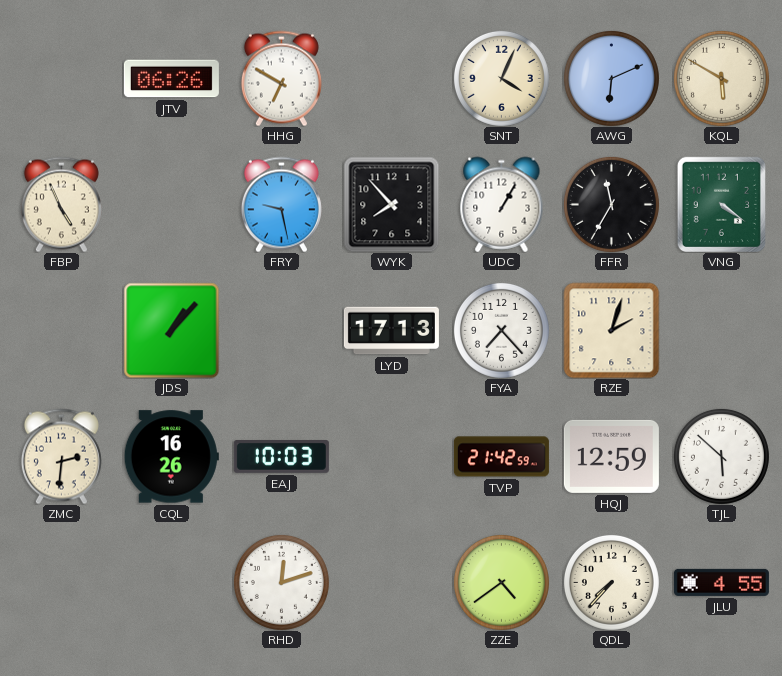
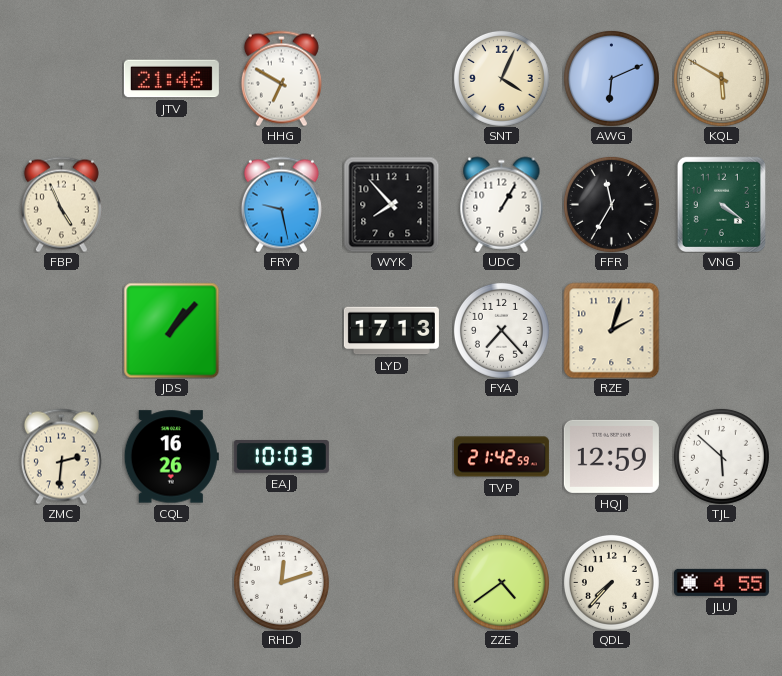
JTV: 06:26 -> 21:46 (171, 79)
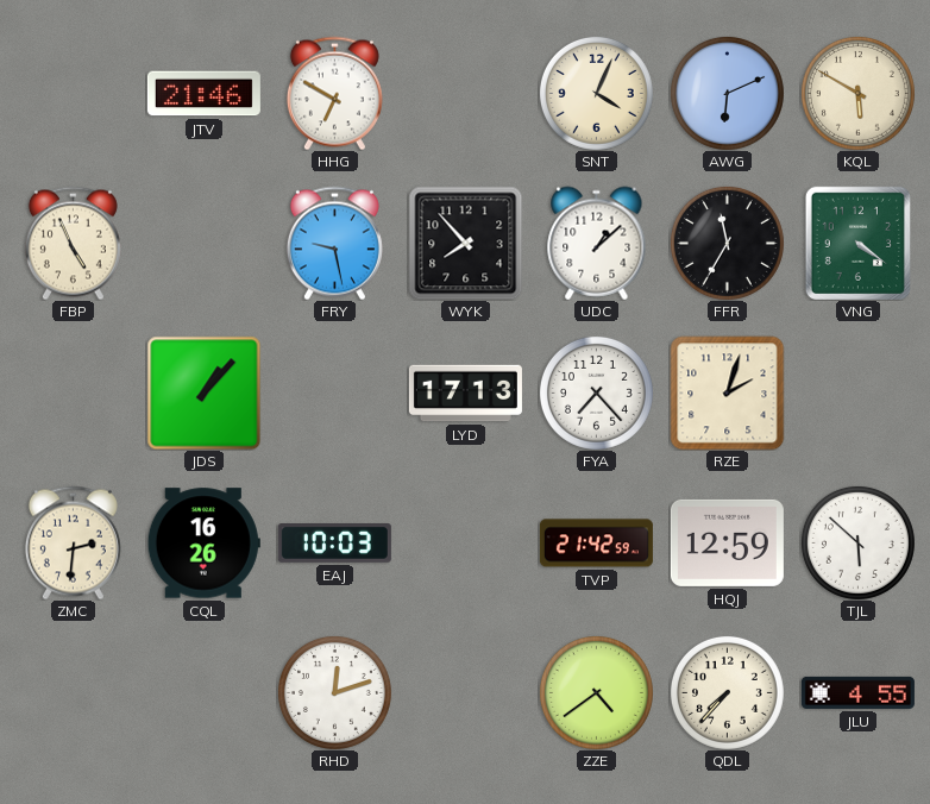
UDC: 1:05 -> 1:08 (597, 243)
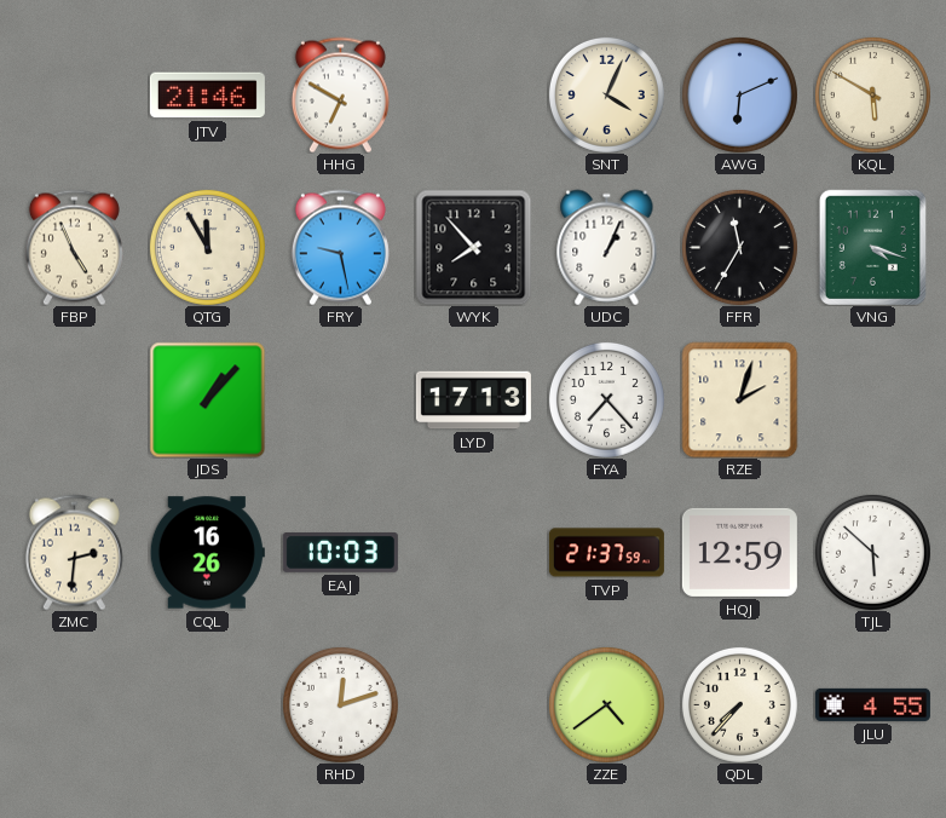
QTG: none -> 11:55 (207, 247)
UDC: 1:08 -> 1:04 (607, 247)
VNG: 4:21 -> 4:18 (872, 247)
TVP: 21:42 -> 21:37 (606, 553)
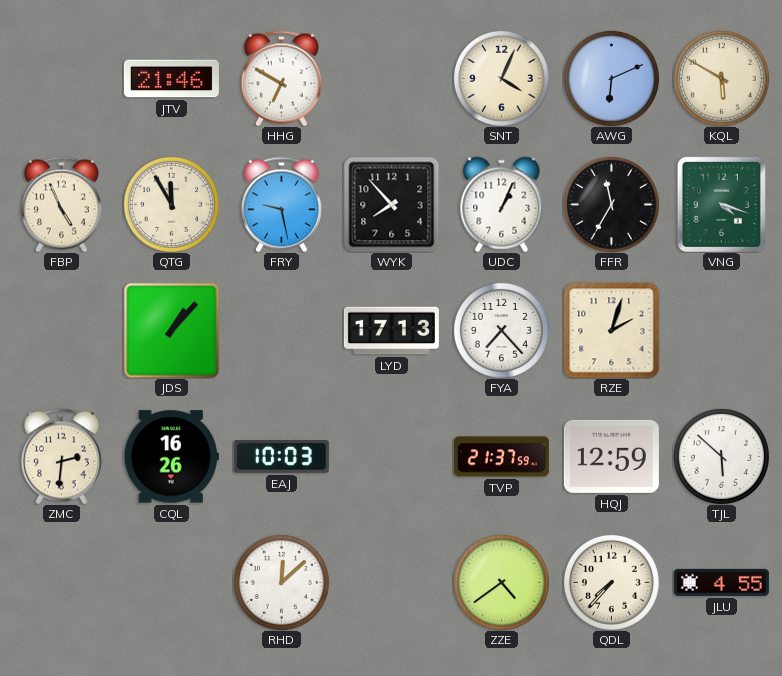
RHD: 12:12 -> 12:08 (281, 582)
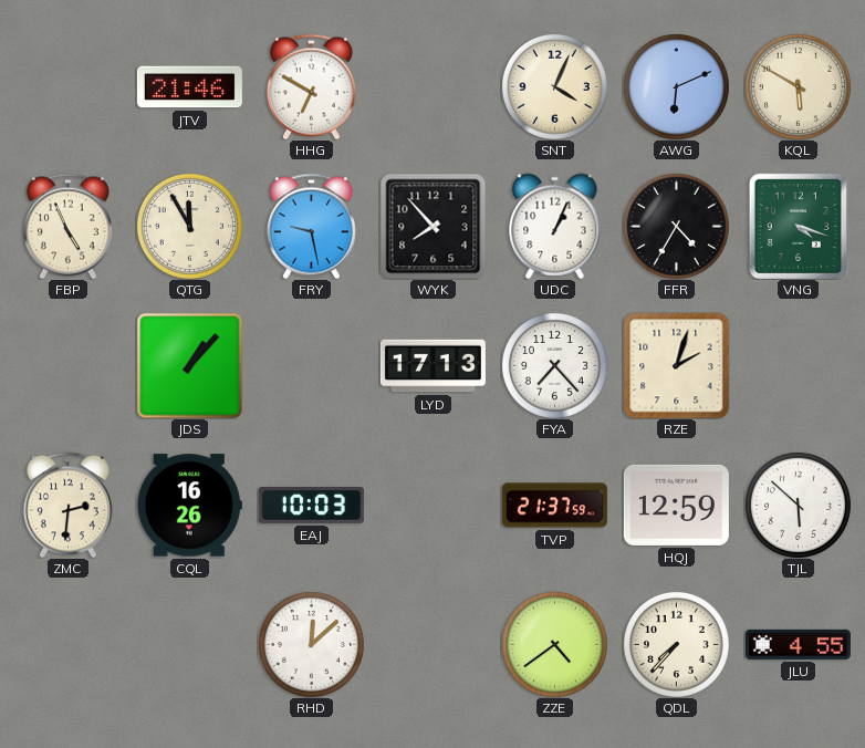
FFR: 11:35 -> 4:35 (676, 226)
